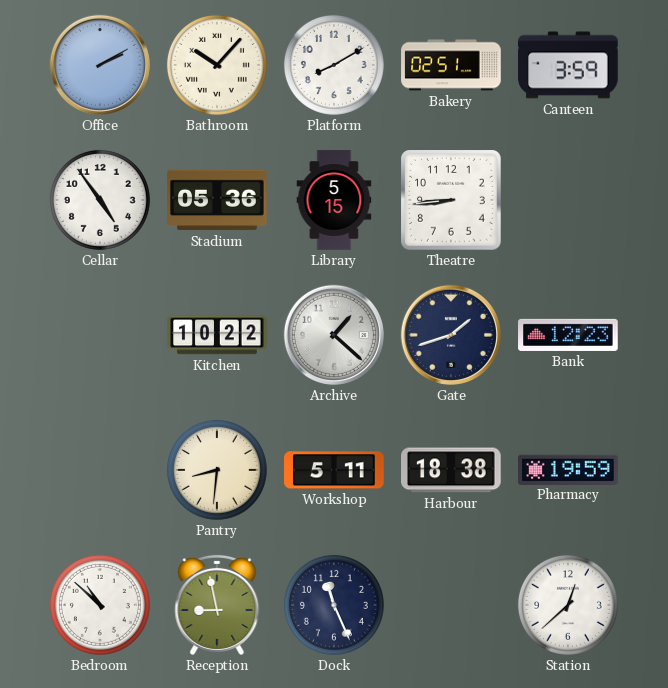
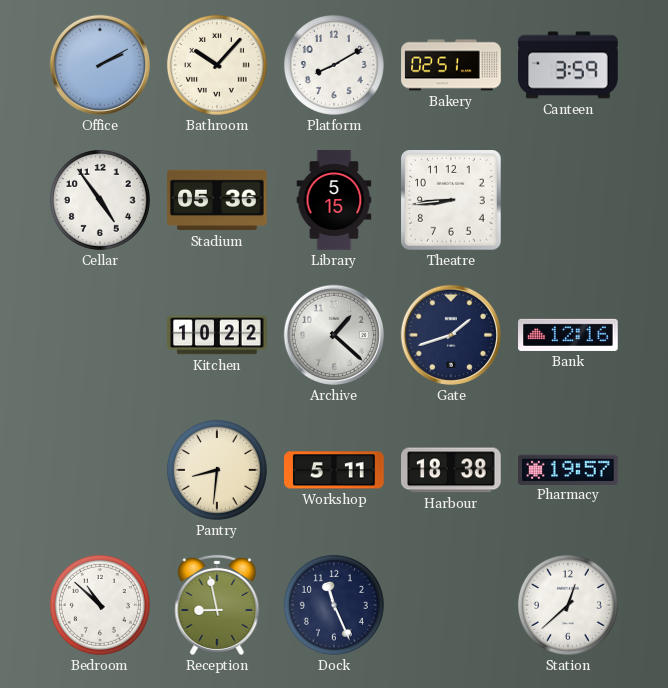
Bank: 12:23 -> 12:16 (568, 335)
Pharmacy: 19:59 -> 19:57 (568, 469)
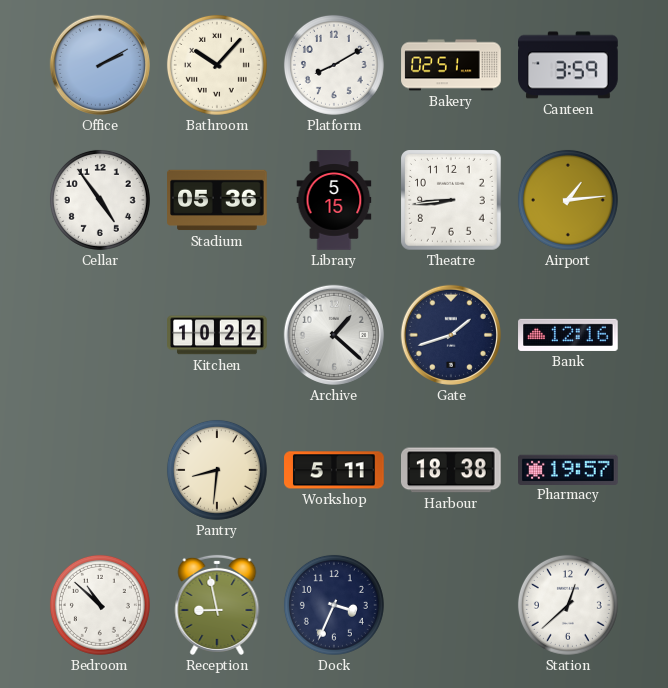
Airport: none -> 1:14 (568, 200)
Dock: 11:26 -> 3:34 (334, 605)
